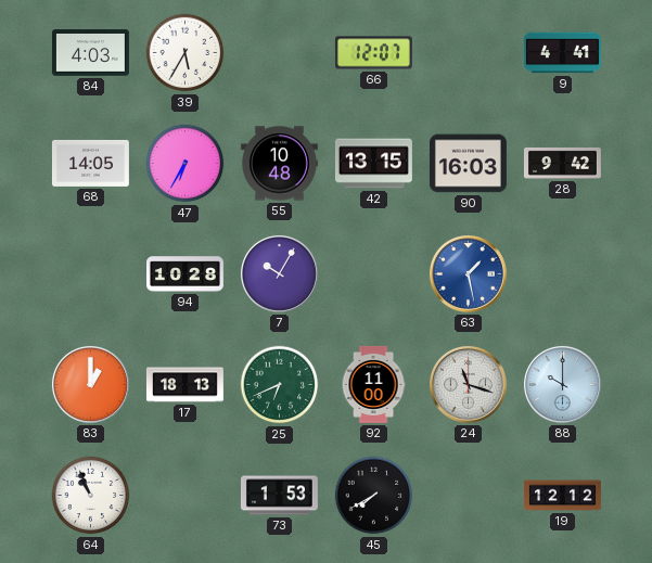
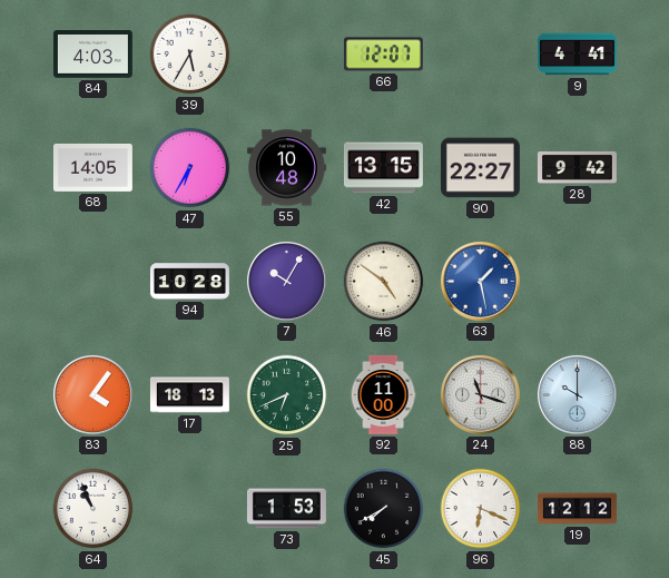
90: 16:03 -> 22:27 (480, 168)
46: none -> 4:51 (384, 282)
83: 1:00 -> 4:06 (92, 394)
96: none -> 6:19 (481, 509)
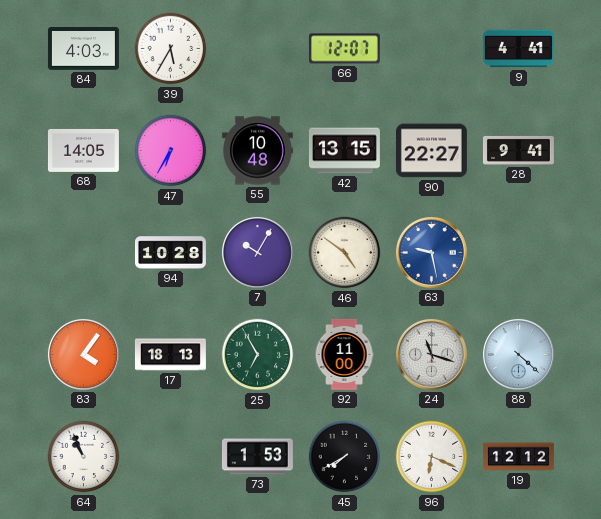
28: 9:42 -> 9:41 (518, 150)
63: 1:28 -> 9:28 (431, 252)
25: 6:41 -> 6:55 (258, 355)
88: 10:00 -> 4:22 (518, 354)
